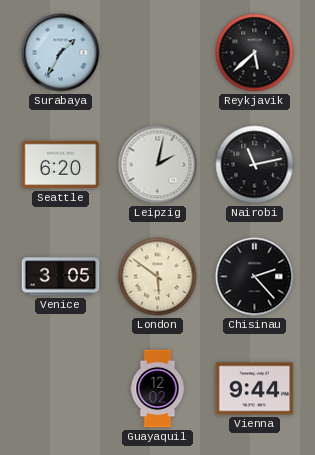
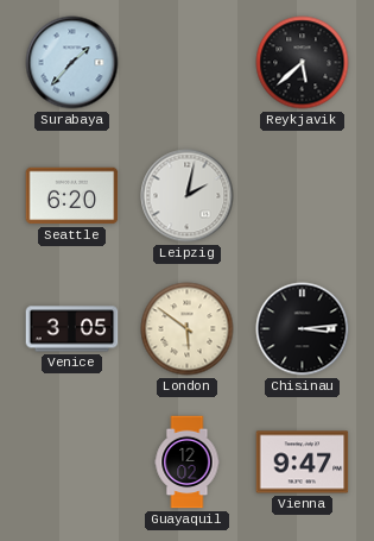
Surabaya: 1:35 -> 1:37 (72, 63)
Nairobi: 11:13 -> none (255, 165)
Chisinau: 2:23 -> 3:14 (303, 329)
Vienna: 9:44 -> 9:47 (303, 463)
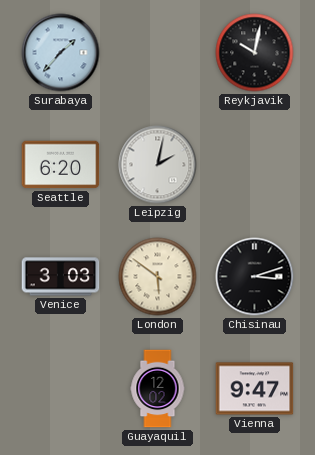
Reykjavik: 5:38 -> 10:02 (255, 53)
Venice: 3:05 -> 3:03 (61, 277)
Chisinau: 3:14 -> 3:12 (255, 277)
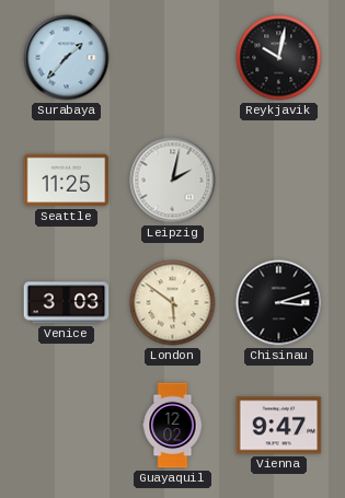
Seattle: 6:20 -> 11:25 (67, 181)
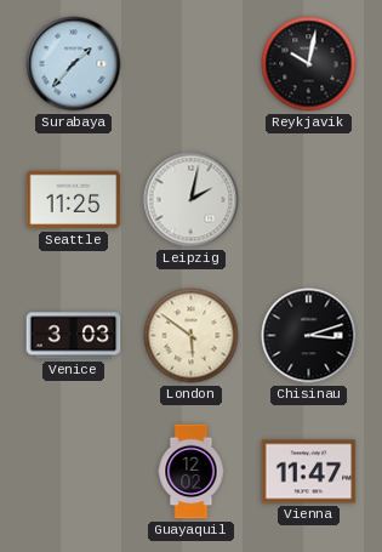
Vienna: 9:47 -> 11:47 (309, 472)
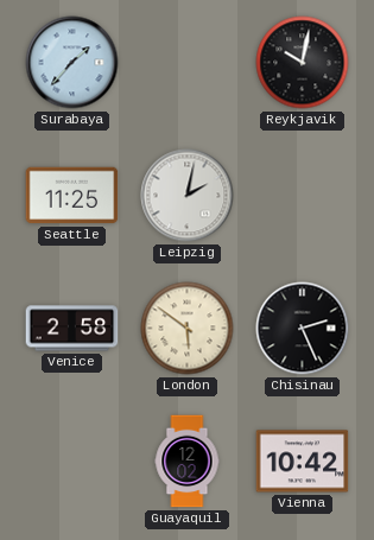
Venice: 3:03 -> 2:58 (72, 329)
Chisinau: 3:12 -> 2:26 (303, 329)
Vienna: 11:47 -> 10:42 (303, 462)
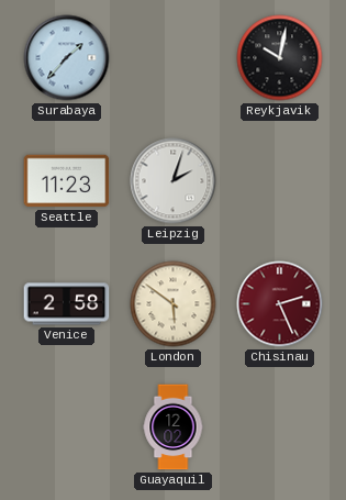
Seattle: 11:25 -> 11:23 (67, 181)
Leipzig: 2:02 -> 2:03 (174, 181)
Chisinau dial: black -> burgundy (280, 304)
Vienna: 10:42 -> none (303, 462)
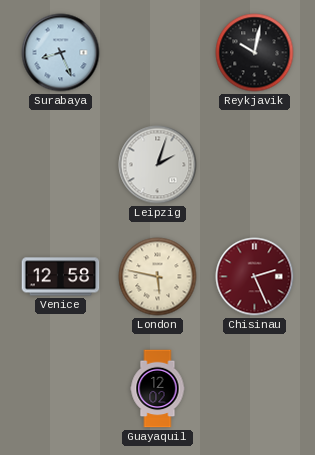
Surabaya: 1:37 -> 8:26 (61, 53)
Seattle: 11:23 -> none (67, 181)
Venice: 2:58 -> 12:58 (61, 277)
London: 5:51 -> 5:47 (158, 277)
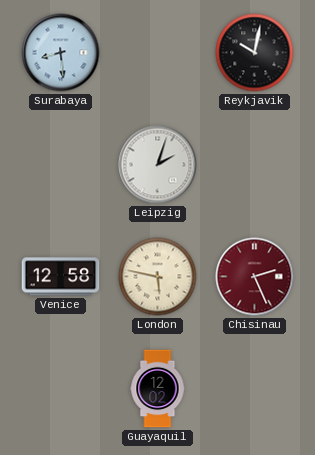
Surabaya: 8:26 -> 8:29 (61, 53)
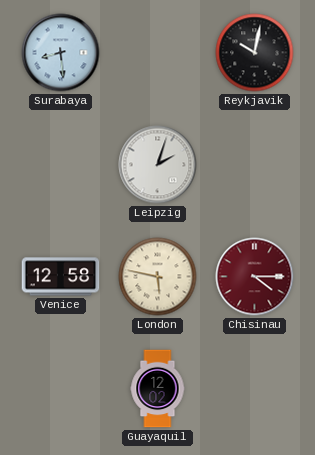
Chisinau: 2:26 -> 4:15 (255, 277)
